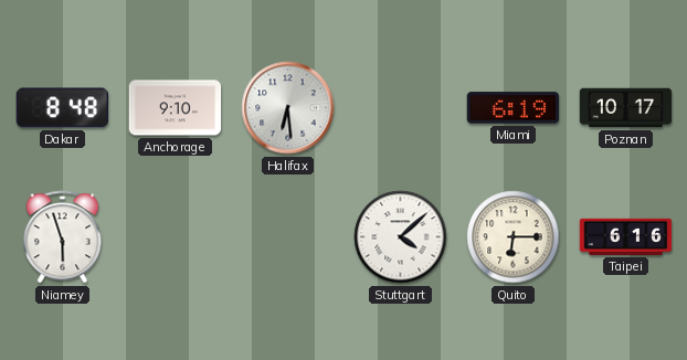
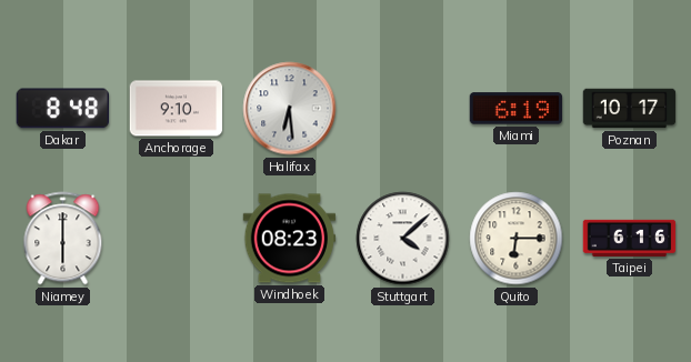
Niamey: 5:57 -> 6:00 (63, 239)
Windhoek: none -> 08:23 (290, 239)
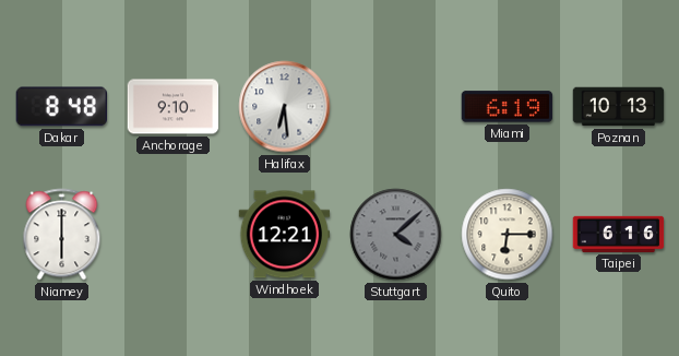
Poznan: 10:17 -> 10:13 (619, 107)
Windhoek: 08:23 -> 12:21 (285, 235)
Stuttgart dial: white -> grey (396, 235)
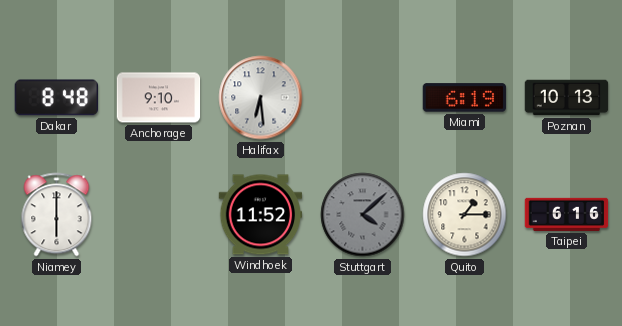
Windhoek: 12:21 -> 11:52 (261, 215)
Quito: 6:15 -> 1:15 (465, 215)
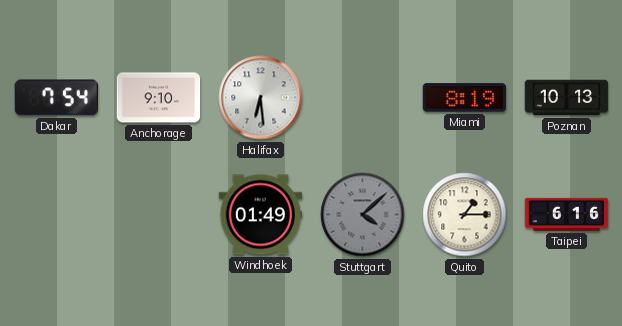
Dakar: 8:48 -> 7:54 (56, 98)
Miami: 6:19 -> 8:19 (465, 98)
Niamey: 6:00 -> none (57, 215)
Windhoek: 11:52 -> 01:49 (261, 215)
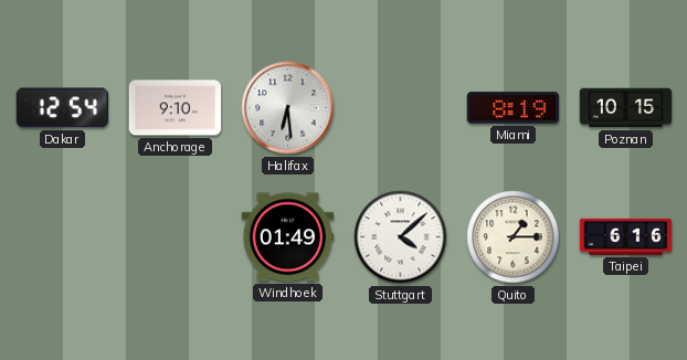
Dakar: 7:54 -> 12:54 (62, 108)
Poznan: 10:13 -> 10:15 (626, 108)
Stuttgart dial: grey -> white (401, 237)
